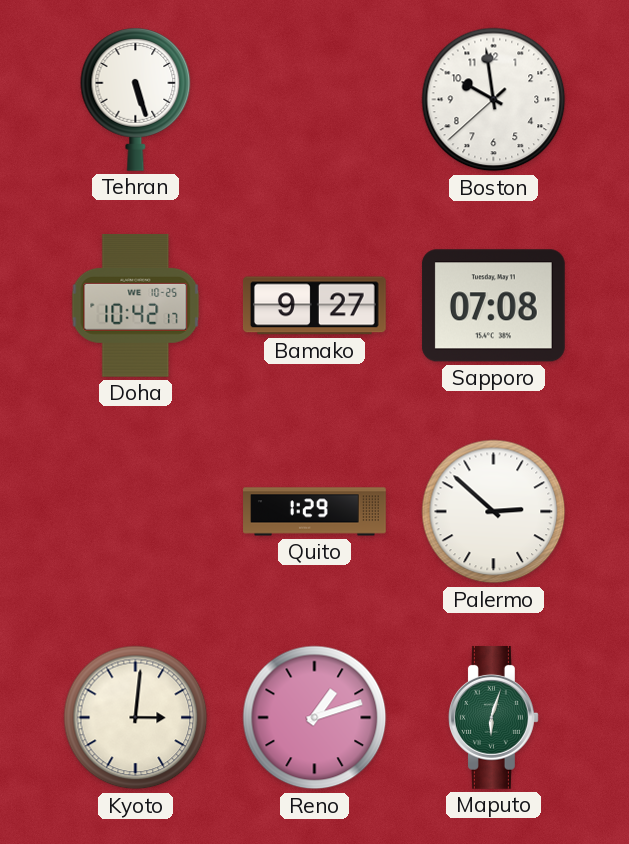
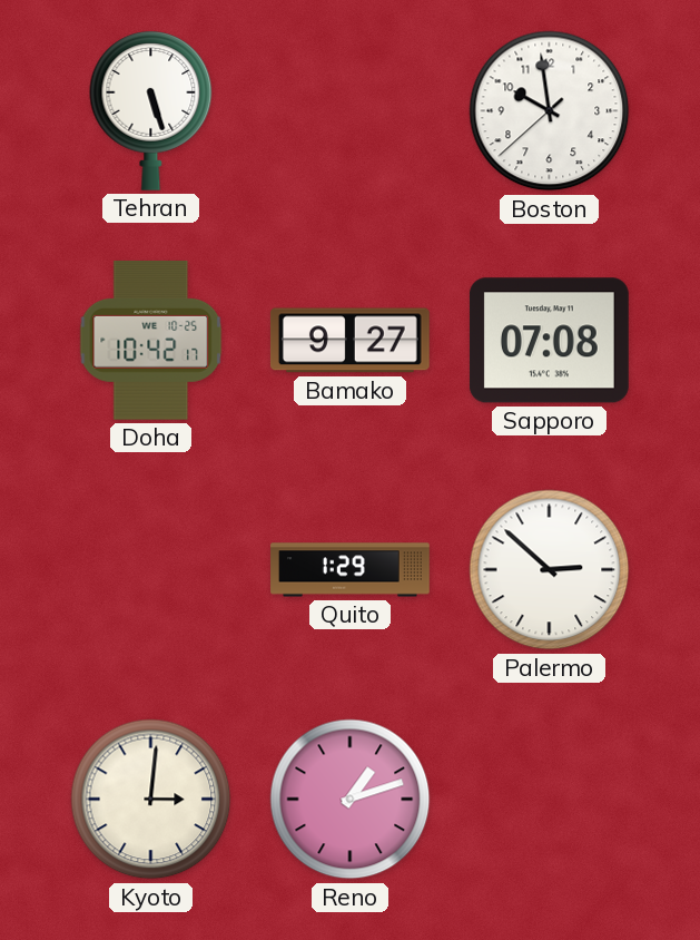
Maputo: 6:03 -> none (494, 718)
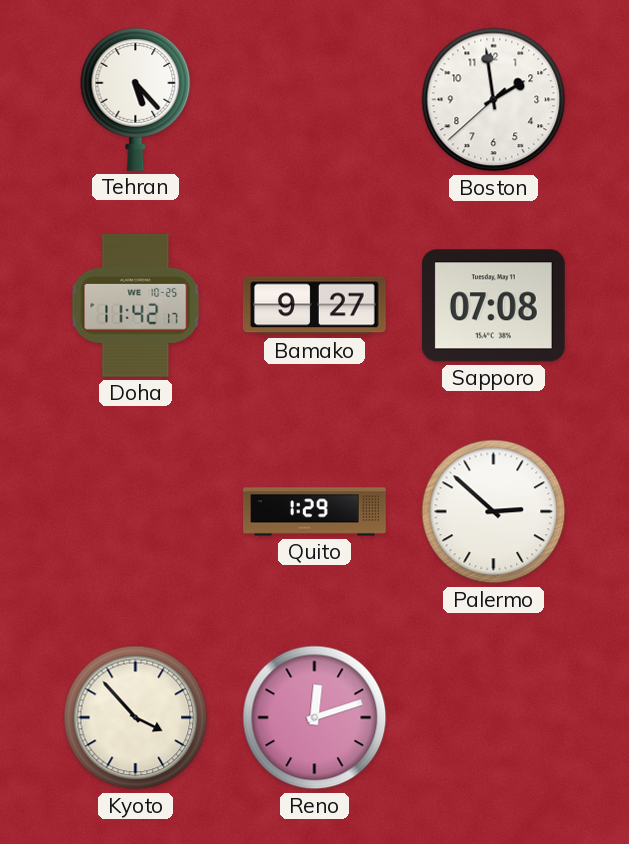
Tehran: 5:27 -> 5:23 (136, 99)
Boston: 9:58 -> 1:58 (494, 100)
Doha: 10:42 -> 11:42 (136, 305)
Kyoto: 3:01 -> 3:53 (136, 718)
Reno: 1:12 -> 12:12 (315, 718)
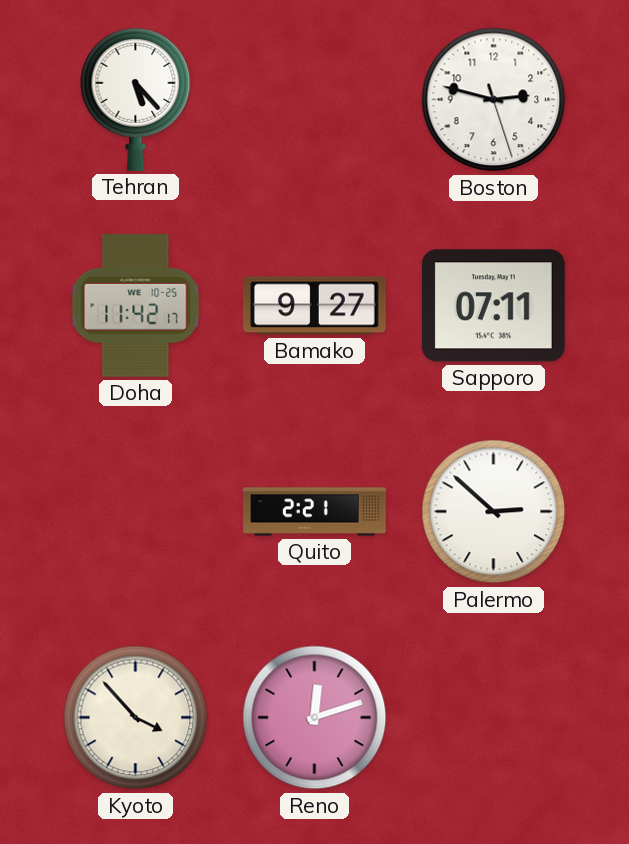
Boston: 1:58 -> 2:47 (494, 100)
Sapporo: 07:08 -> 07:11 (493, 306)
Quito: 1:29 -> 2:21 (315, 512)
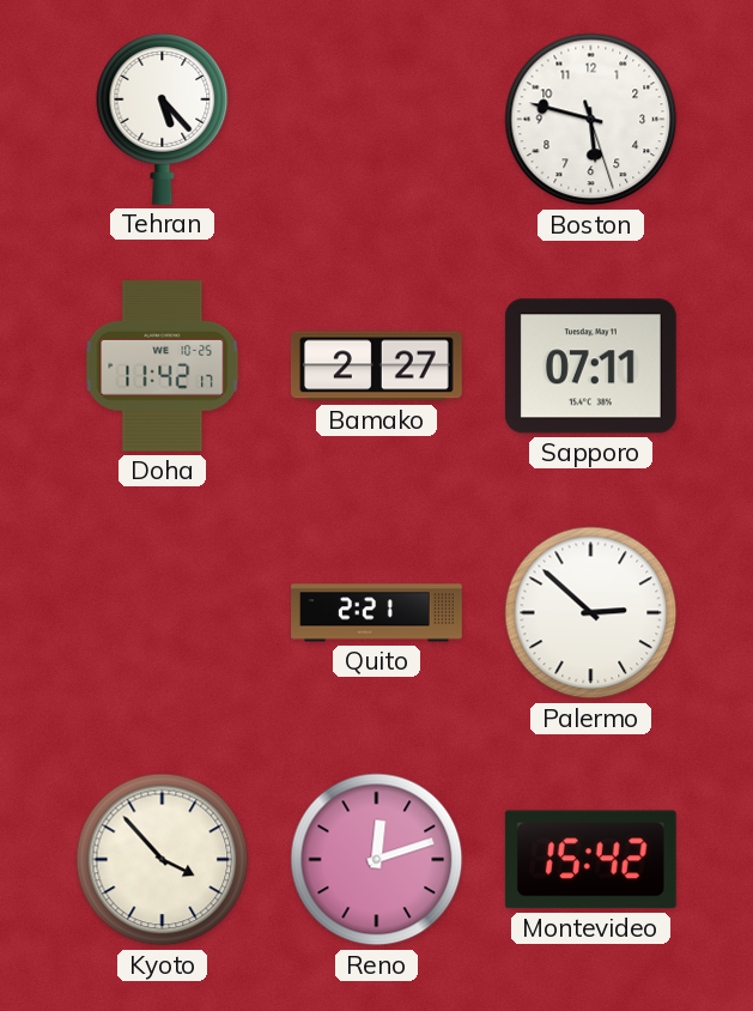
Boston: 2:47 -> 5:47 (591, 120)
Bamako: 9:27 -> 2:27 (376, 367)
Montevideo: none -> 15:42 (590, 860)
